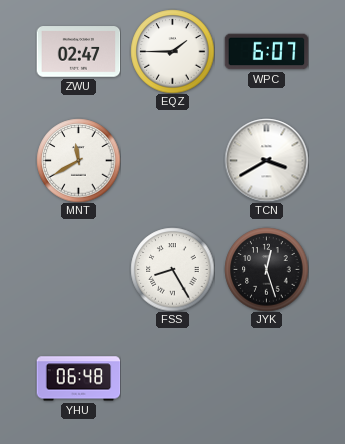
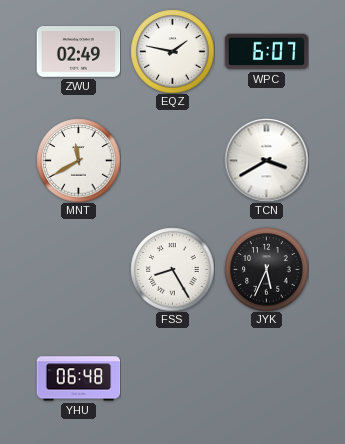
ZWU: 02:47 -> 02:49 (78, 52)
EQZ: 1:45 -> 1:47 (172, 51)
JYK: 12:27 -> 5:34 (266, 269)
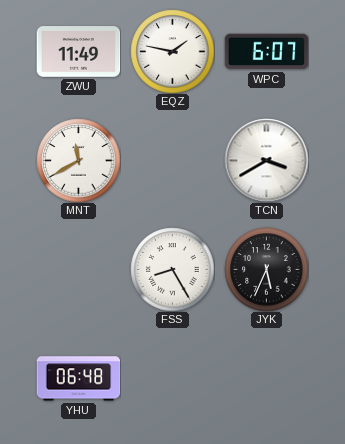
ZWU: 02:49 -> 11:49 (78, 52)
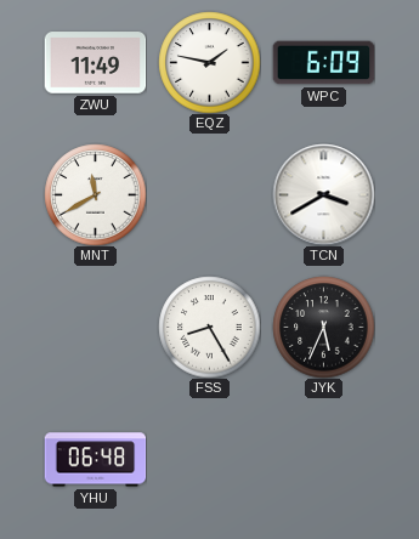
WPC: 6:07 -> 6:09 (323, 63)
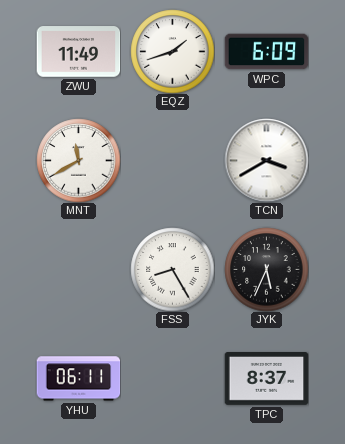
EQZ: 1:47 -> 1:42 (172, 51)
YHU: 06:48 -> 06:11 (78, 379)
TPC: none -> 8:37 (266, 379)
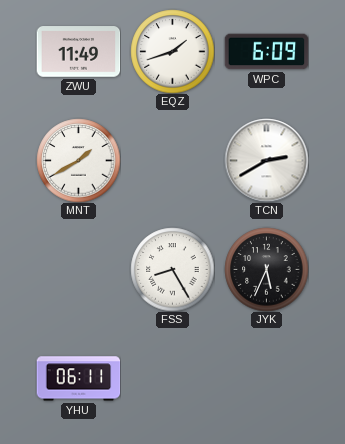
MNT: 11:40 -> 1:40 (78, 160)
TCN: 3:40 -> 2:40 (266, 160)
TPC: 8:37 -> none (266, 379)
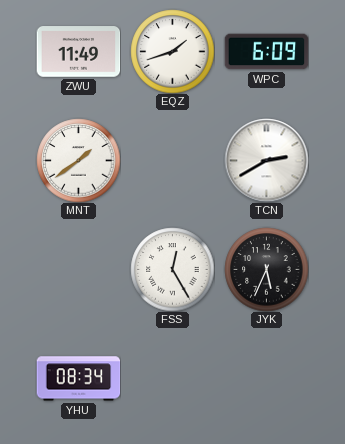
MNT: 1:40 -> 1:39 (78, 160)
FSS: 8:25 -> 12:25 (172, 269)
YHU: 06:11 -> 08:34 (78, 379)
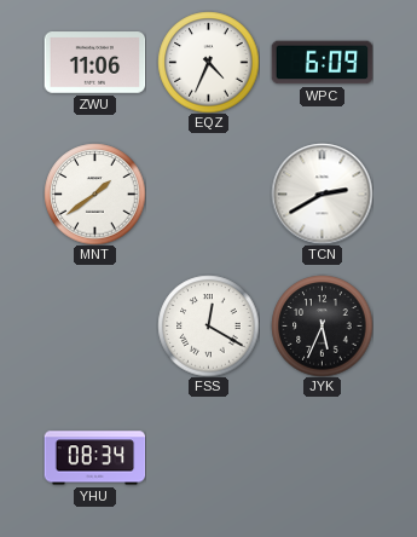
ZWU: 11:49 -> 11:06 (94, 63)
EQZ: 1:42 -> 4:34 (208, 62)
FSS: 12:25 -> 12:20 (208, 325)
